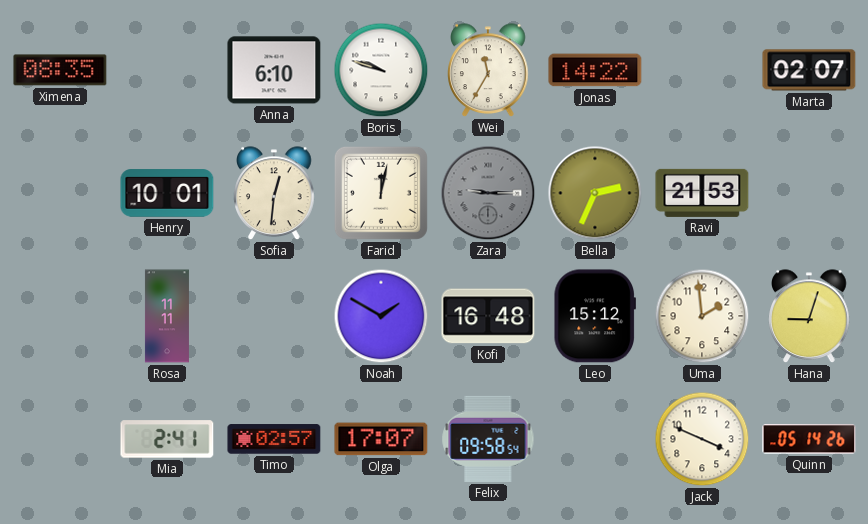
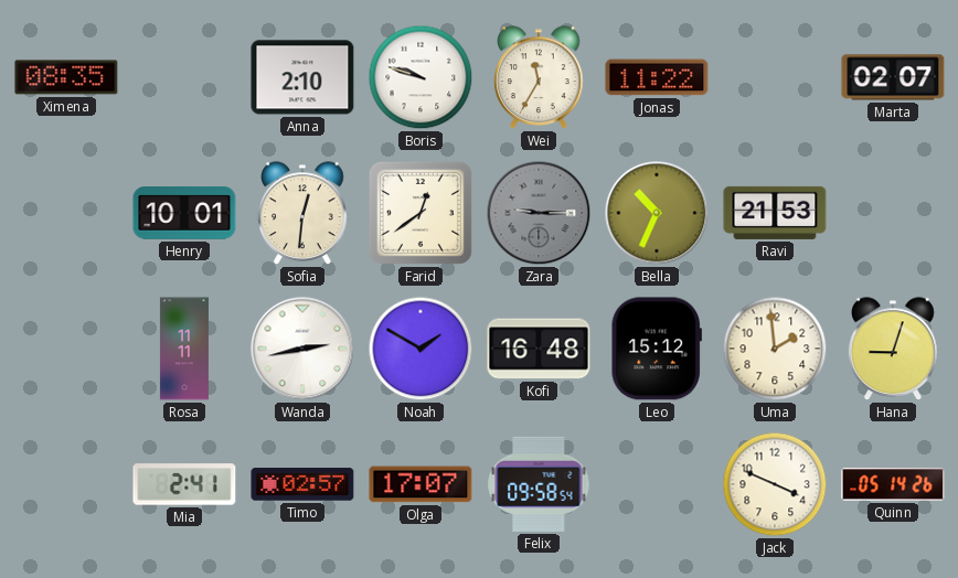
Anna: 6:10 -> 2:10 (302, 77)
Jonas: 14:22 -> 11:22 (657, 77)
Farid: 12:02 -> 12:39 (421, 213)
Bella: 2:34 -> 10:34 (657, 213)
Wanda: none -> 2:43 (302, 349)
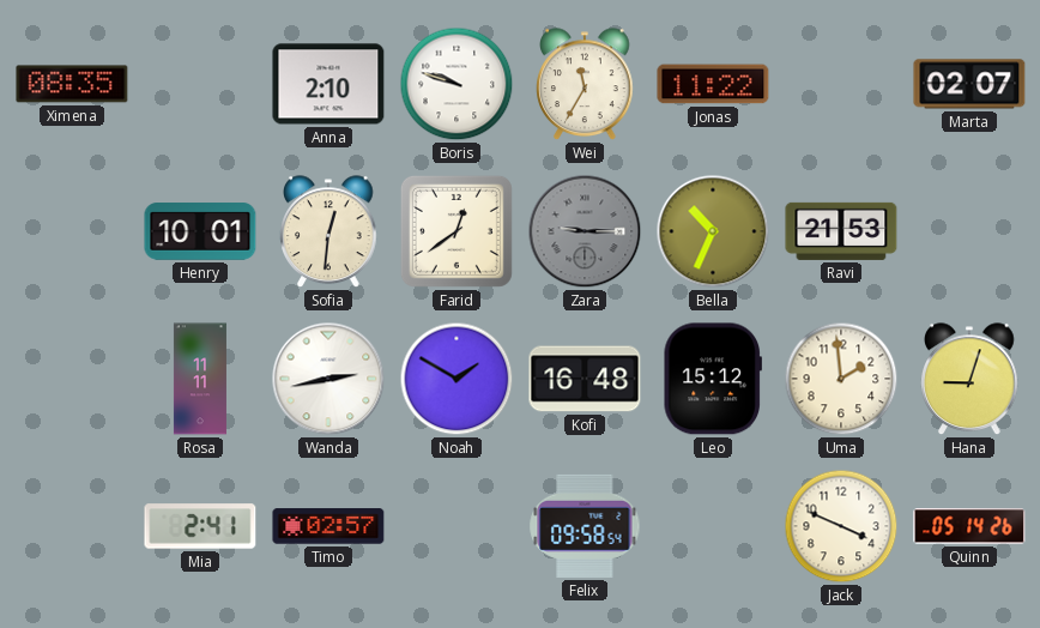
Olga: 17:07 -> none (421, 484)
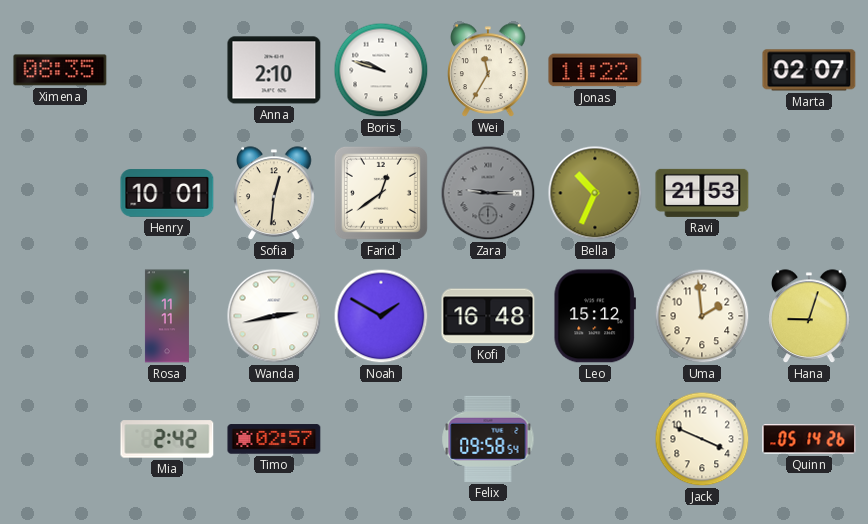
Mia: 2:41 -> 2:42 (167, 439)
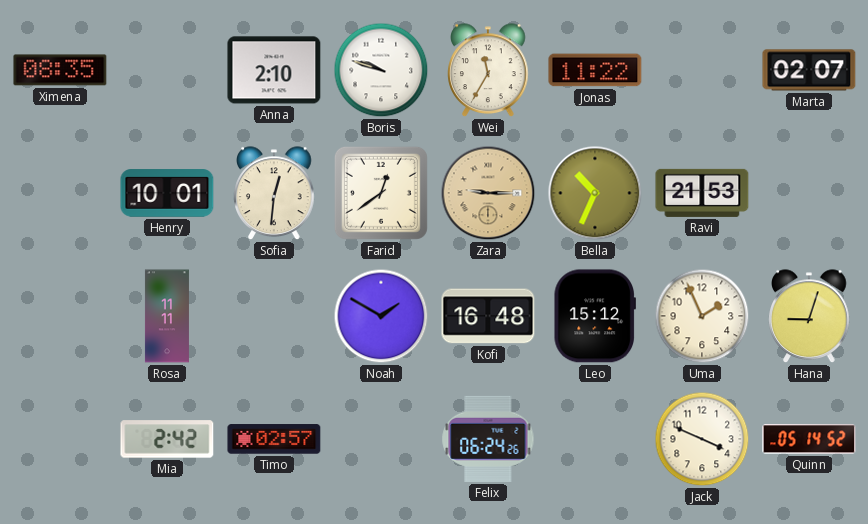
Zara dial: grey -> champagne (488, 193)
Wanda: 2:43 -> none (274, 316)
Uma: 1:59 -> 1:56 (702, 316)
Felix: 09:58 -> 06:24 (488, 439)
Quinn: 05:14:26 -> 05:14:52 (809, 439)
